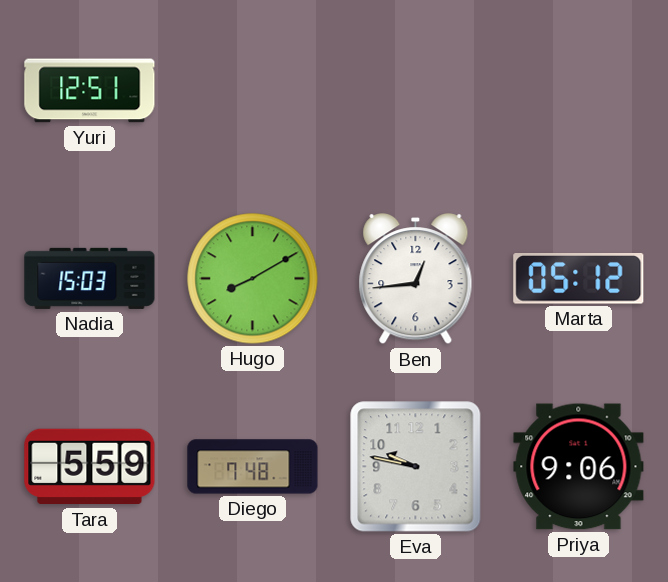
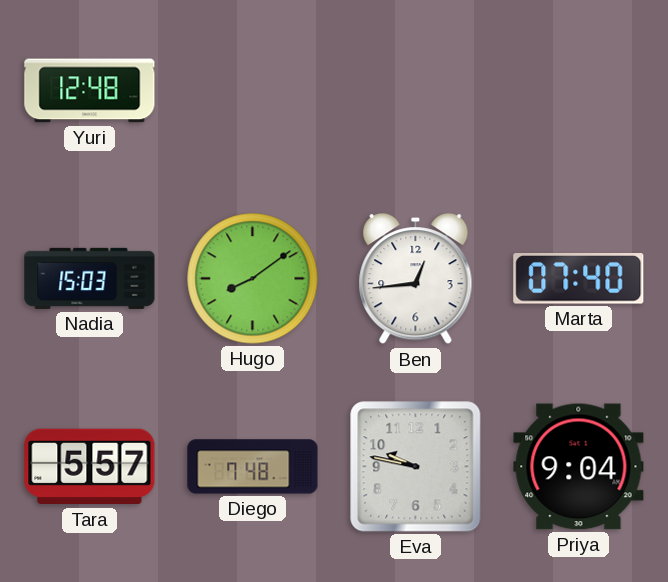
Yuri: 12:51 -> 12:48 (90, 91)
Hugo: 8:10 -> 8:09 (253, 279)
Marta: 05:12 -> 07:40 (579, 279)
Tara: 5:59 -> 5:57 (90, 467)
Priya: 9:06 -> 9:04 (579, 467)
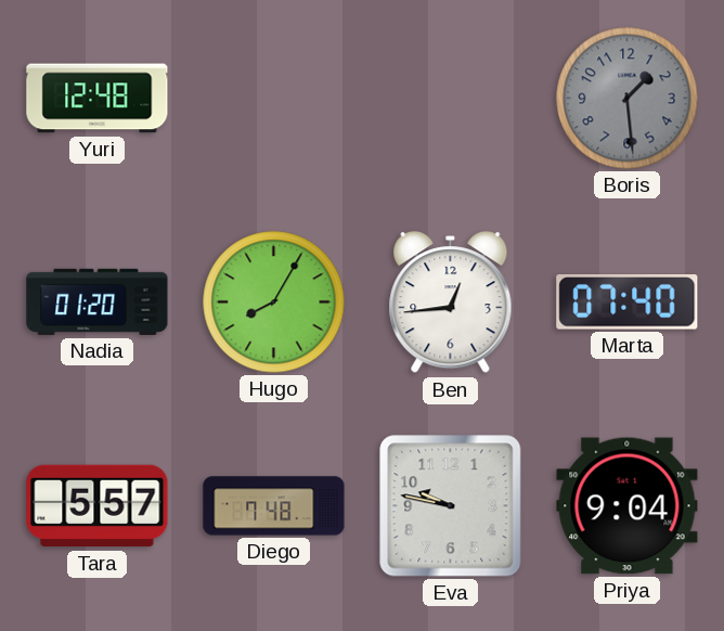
Boris: none -> 1:29 (628, 99)
Nadia: 15:03 -> 01:20 (98, 301)
Hugo: 8:09 -> 8:05 (274, 302)
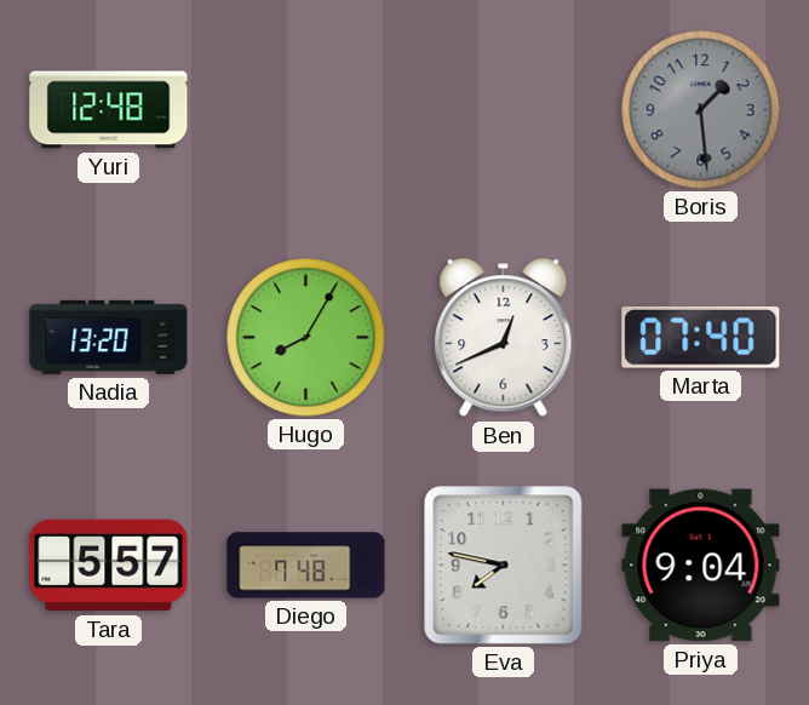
Nadia: 01:20 -> 13:20 (109, 337)
Ben: 12:44 -> 12:41 (504, 339)
Eva: 9:47 -> 7:47 (504, 566)
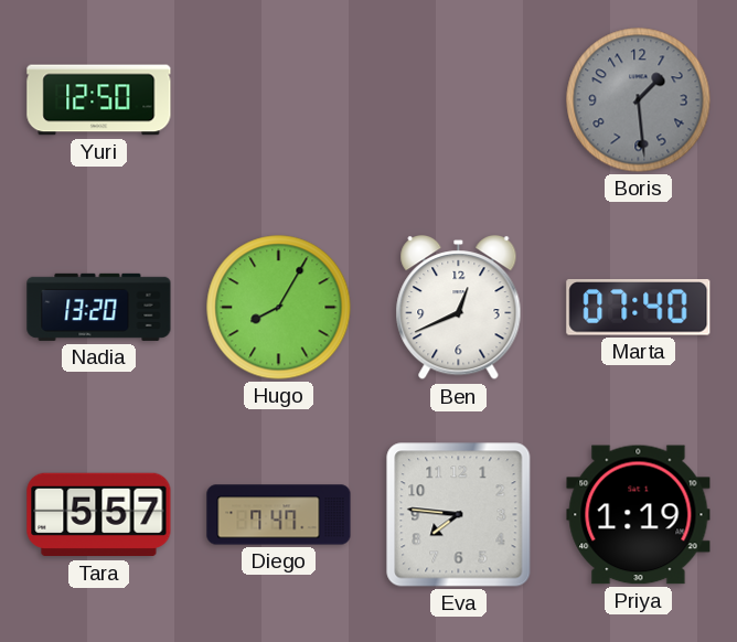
Yuri: 12:48 -> 12:50 (99, 100)
Diego: 7:48 -> 7:47 (279, 515)
Eva: 7:47 -> 7:46 (459, 515)
Priya: 9:04 -> 1:19 (639, 515)
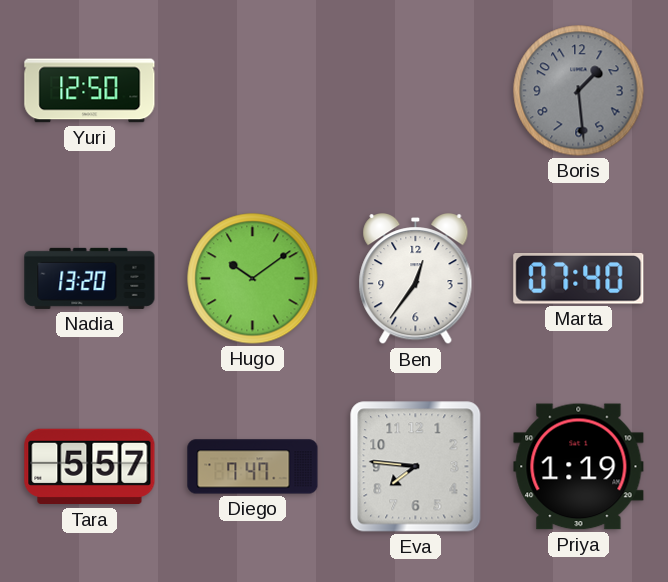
Hugo: 8:05 -> 10:09 (253, 279)
Ben: 12:41 -> 12:36 (416, 280)
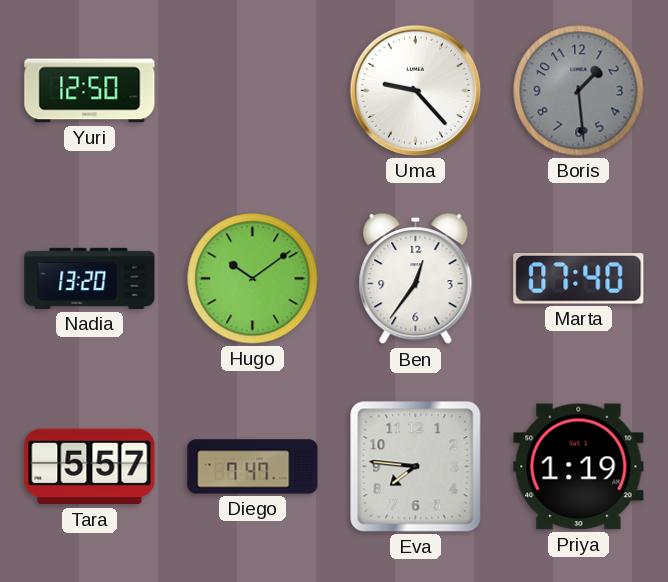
Uma: none -> 9:23 (415, 90)
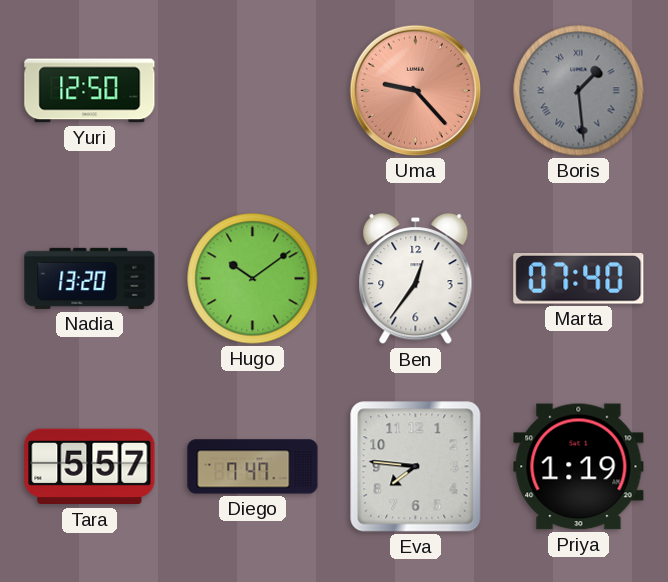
Uma dial: white -> salmon (415, 90)
Boris numerals: Arabic -> Roman (579, 91)
